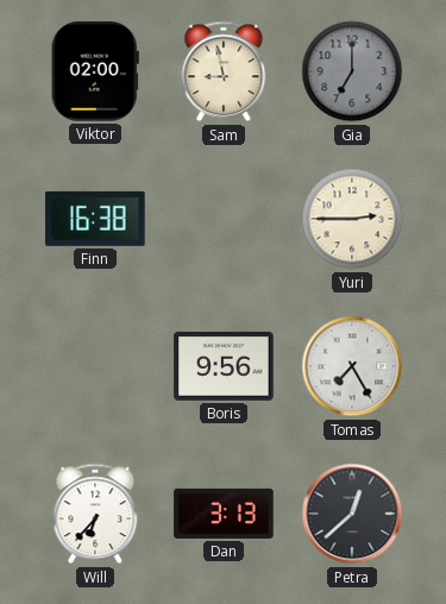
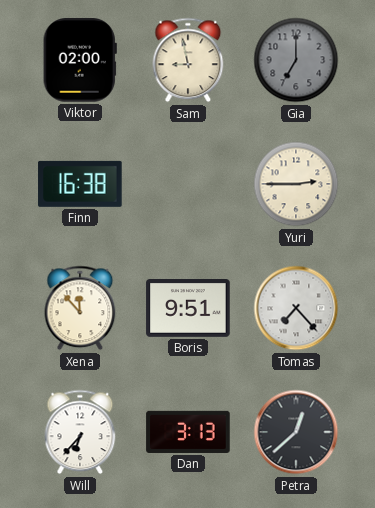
Xena: none -> 11:53 (80, 308)
Boris: 9:56 -> 9:51 (188, 309)
Tomas: 7:25 -> 7:23 (296, 308)
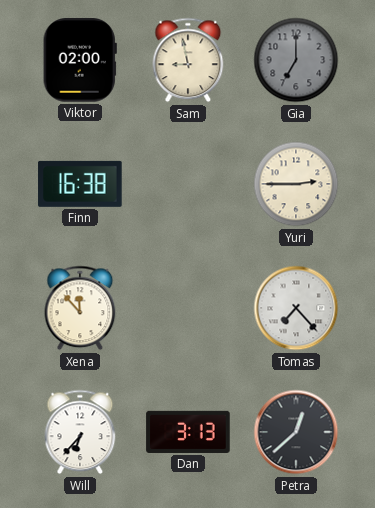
Boris: 9:51 -> none (188, 309)
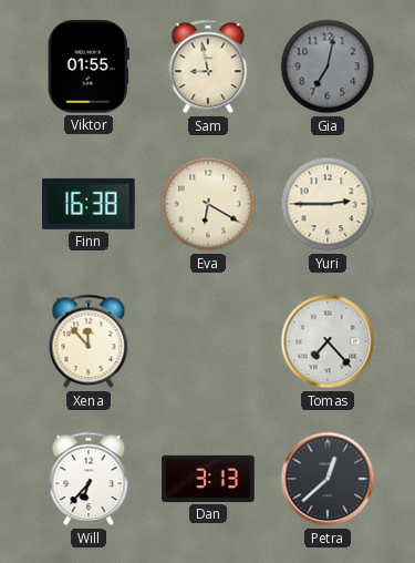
Viktor: 02:00 -> 01:55 (89, 66)
Gia: 7:00 -> 7:02 (328, 66)
Eva: none -> 6:20 (208, 204)
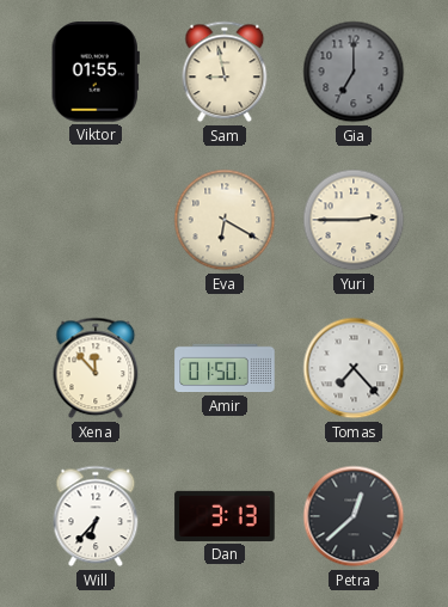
Gia: 7:02 -> 7:00 (354, 72)
Finn: 16:38 -> none (89, 204)
Amir: none -> 01:50 (225, 368)
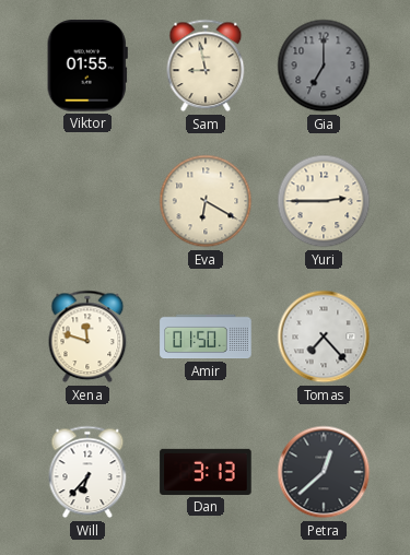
Xena: 11:53 -> 11:48 (87, 336)
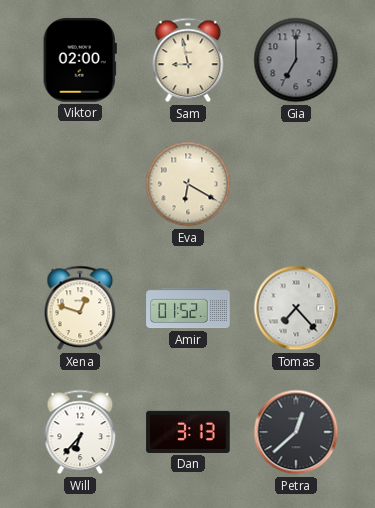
Viktor: 01:55 -> 02:00 (80, 60)
Yuri: 2:45 -> none (324, 201)
Xena: 11:48 -> 12:48 (80, 308)
Amir: 01:50 -> 01:52 (188, 308)
